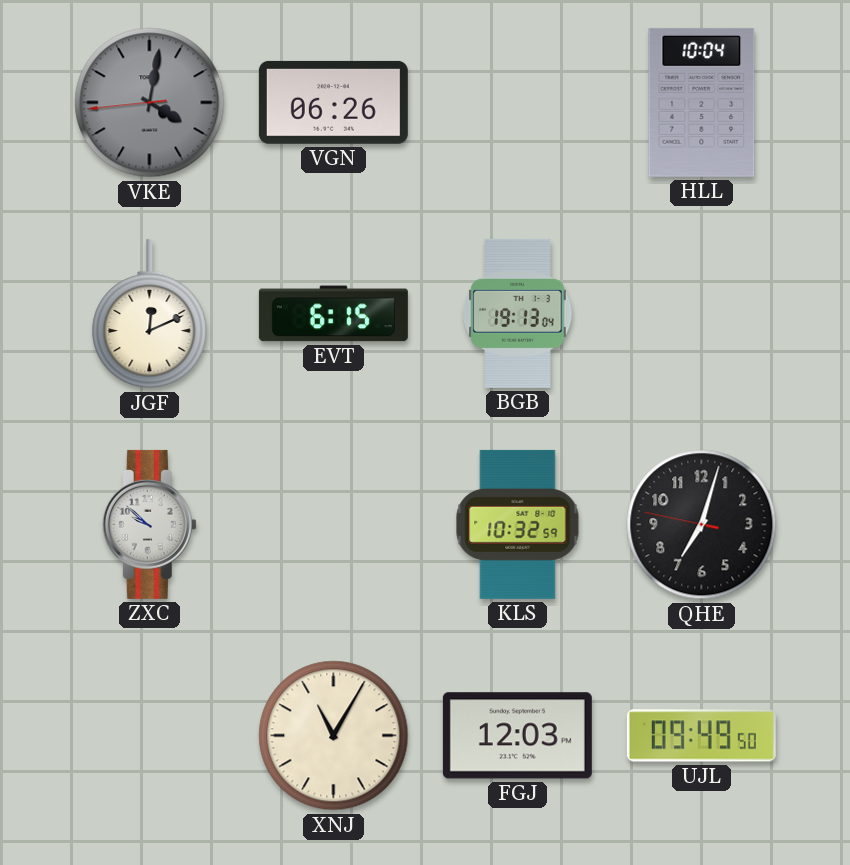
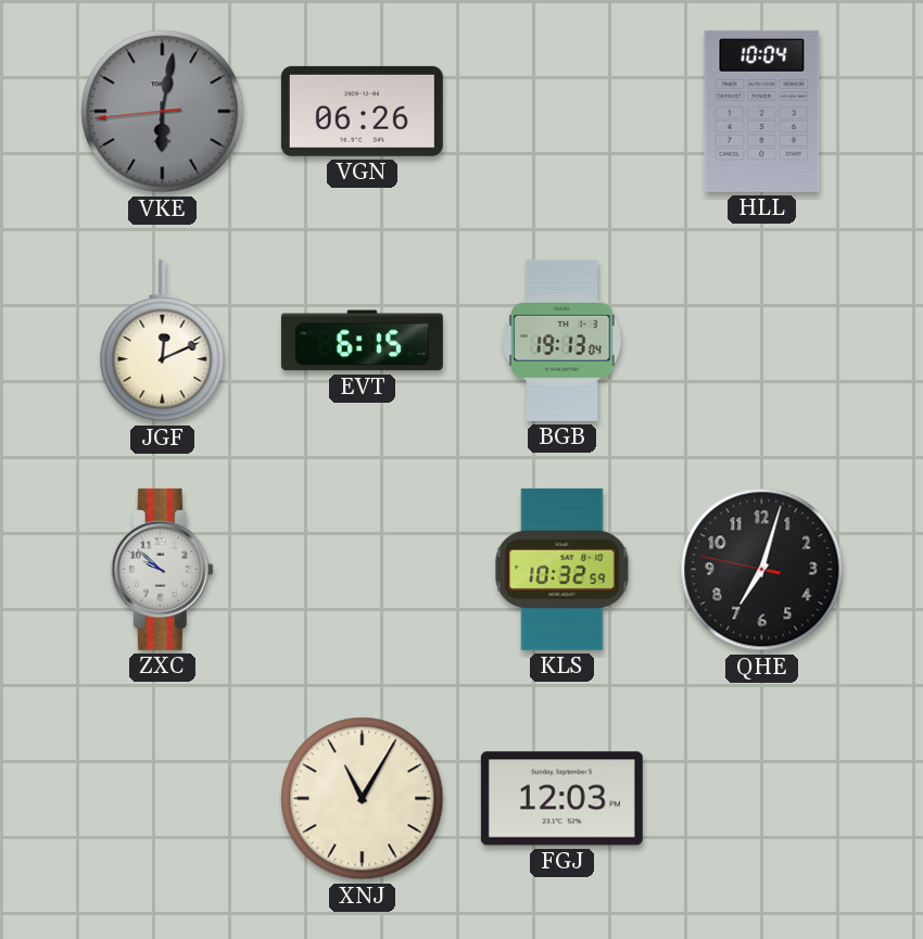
VKE: 4:01 -> 6:01 (163, 112)
UJL: 09:49 -> none (701, 736)
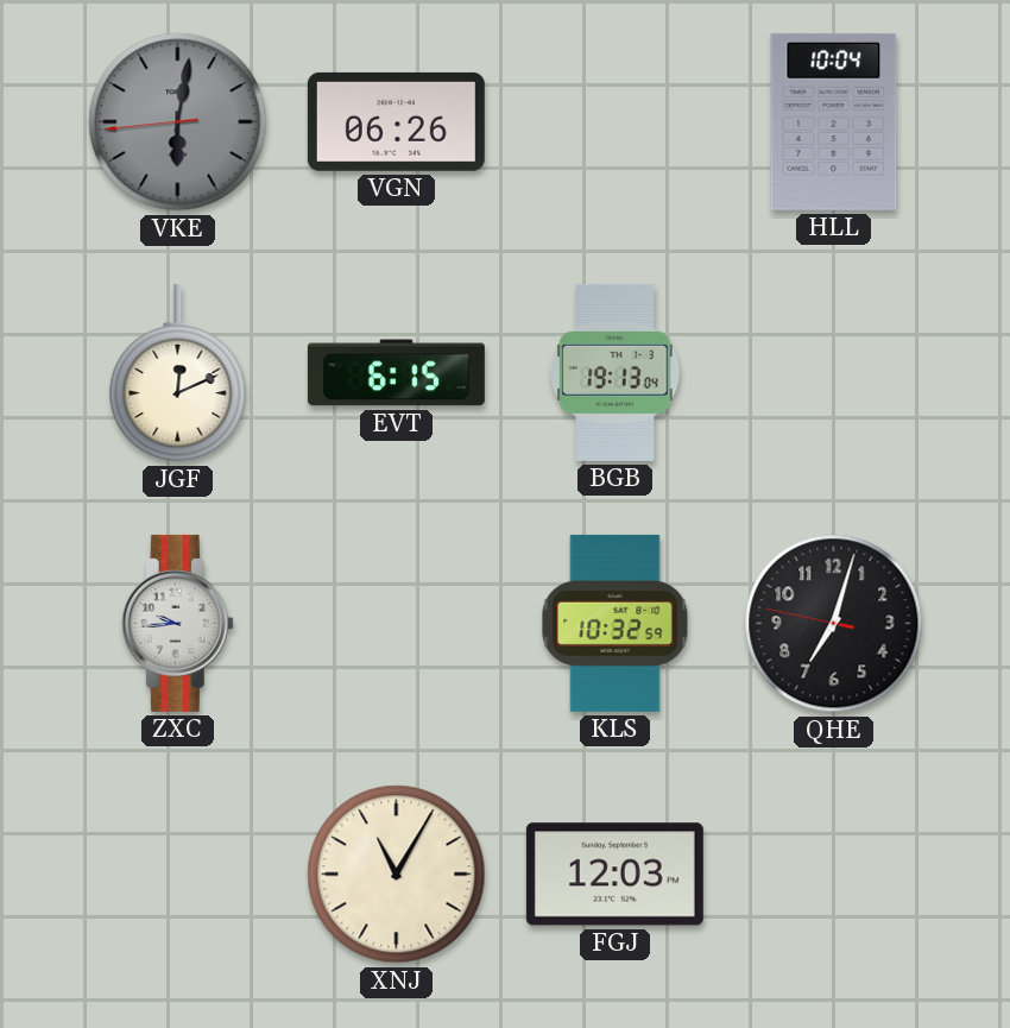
ZXC: 9:52 -> 9:44 (177, 623)
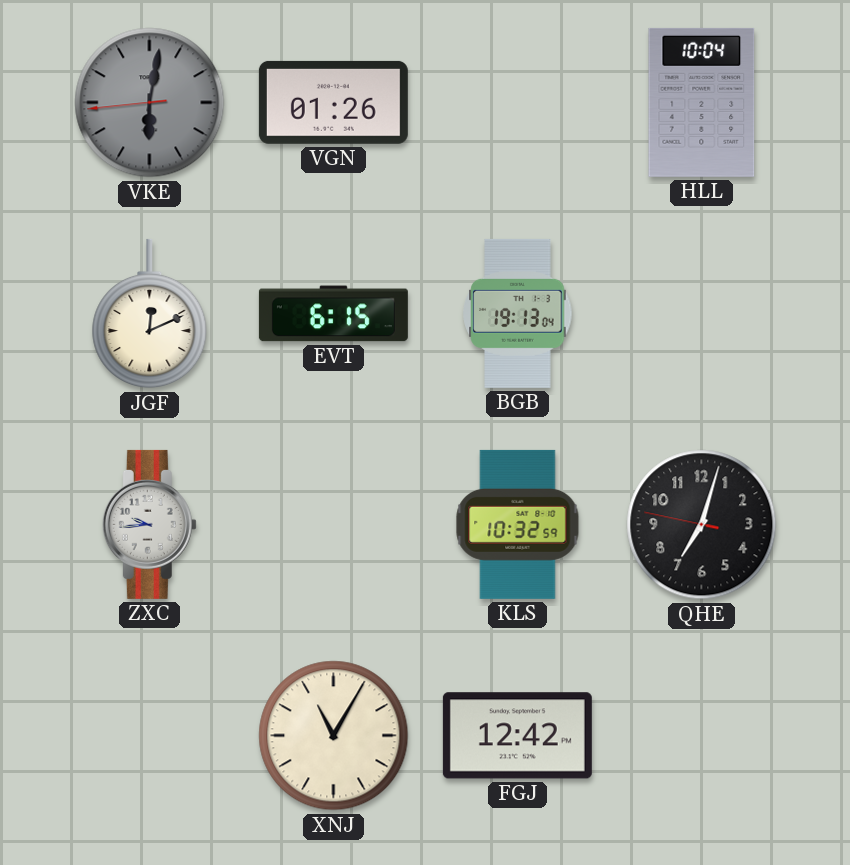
VGN: 06:26 -> 01:26 (333, 102)
FGJ: 12:03 -> 12:42 (517, 736)
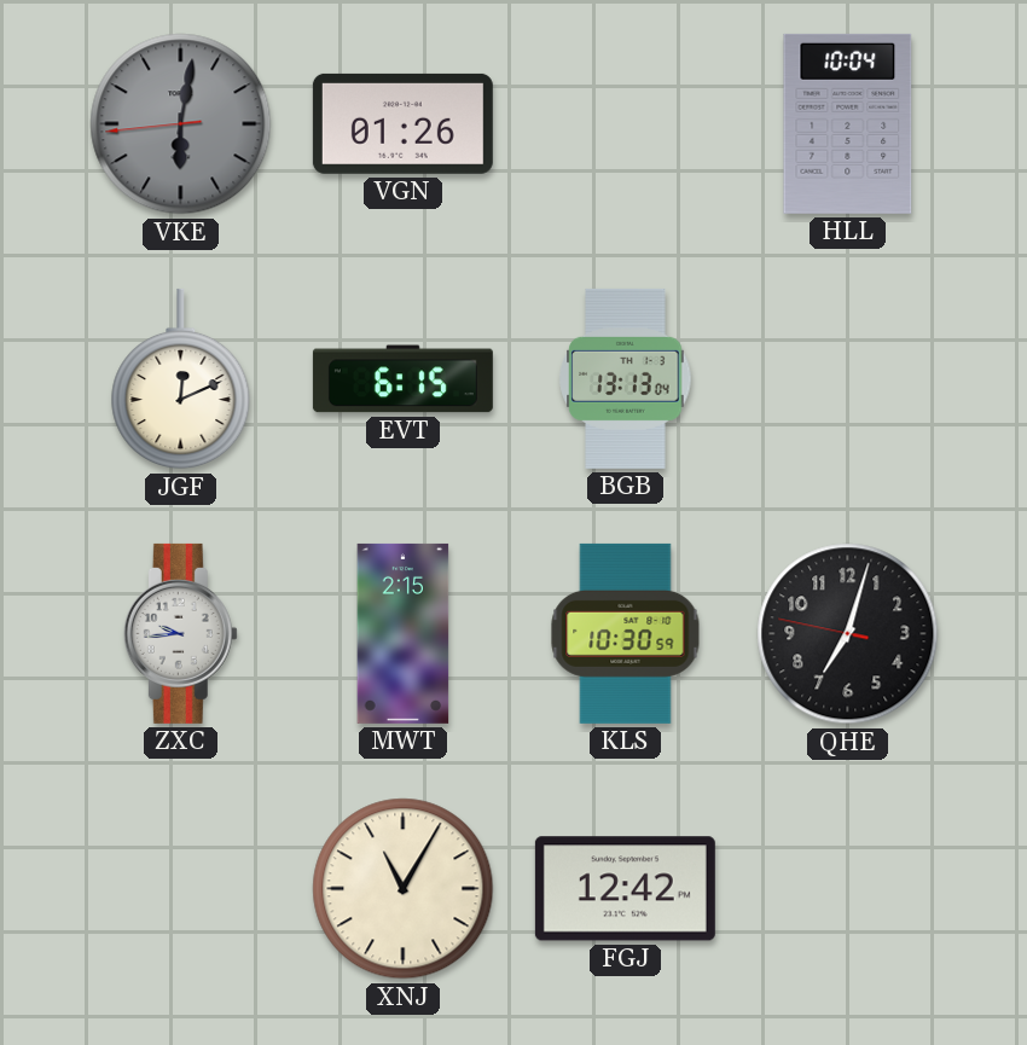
BGB: 19:13 -> 13:13 (626, 378)
MWT: none -> 2:15 (404, 633)
KLS: 10:32 -> 10:30 (626, 633)
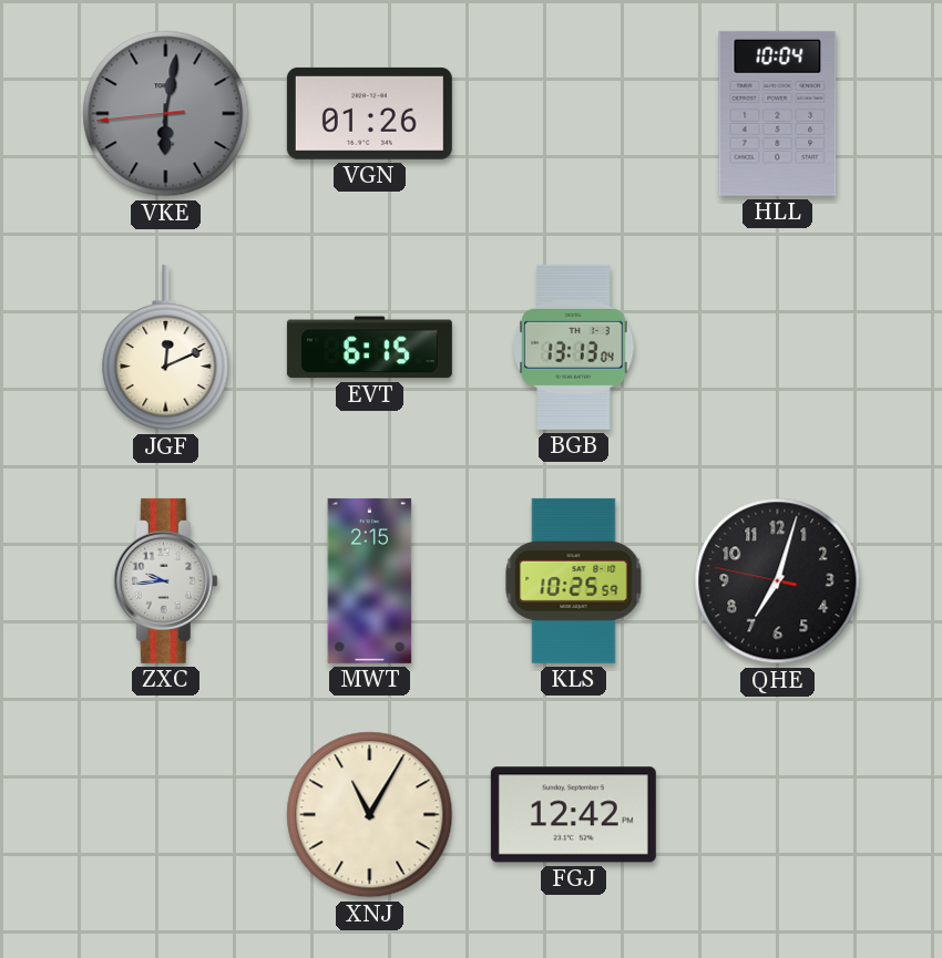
KLS: 10:30 -> 10:25 (574, 580)
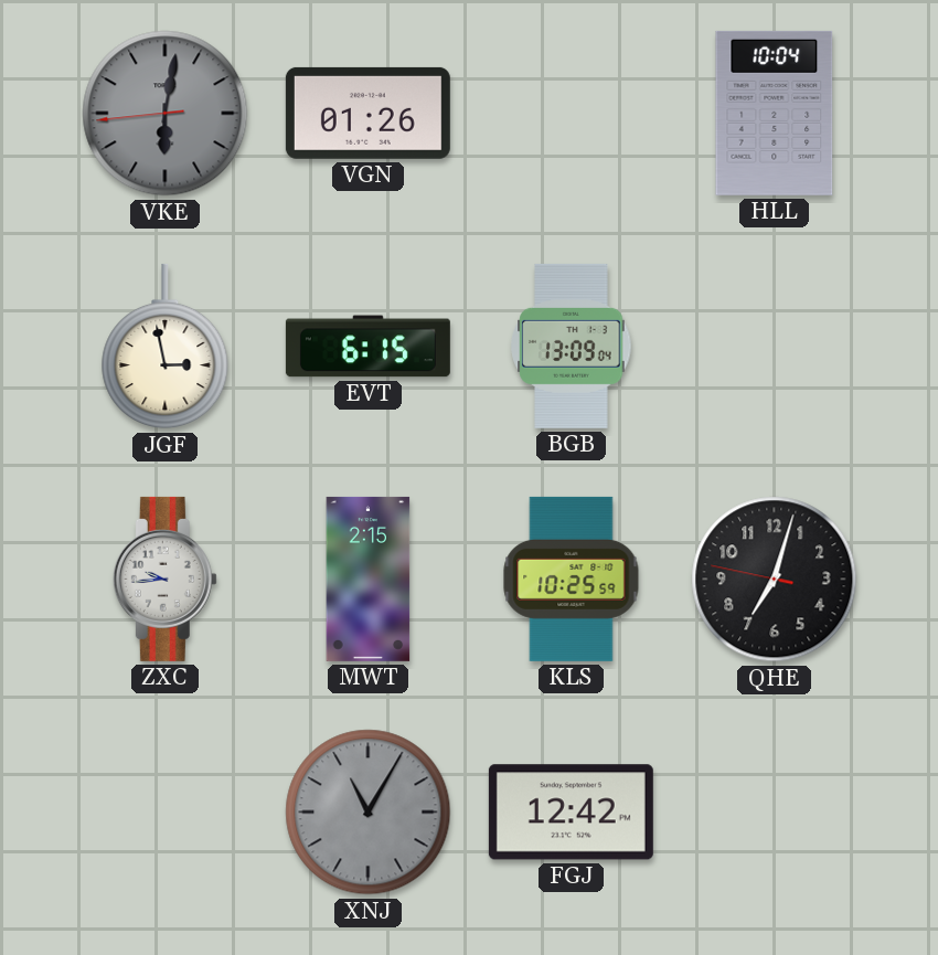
JGF: 12:11 -> 2:58 (166, 347)
BGB: 13:13 -> 13:09 (572, 346)
XNJ dial: cream -> grey (369, 813)
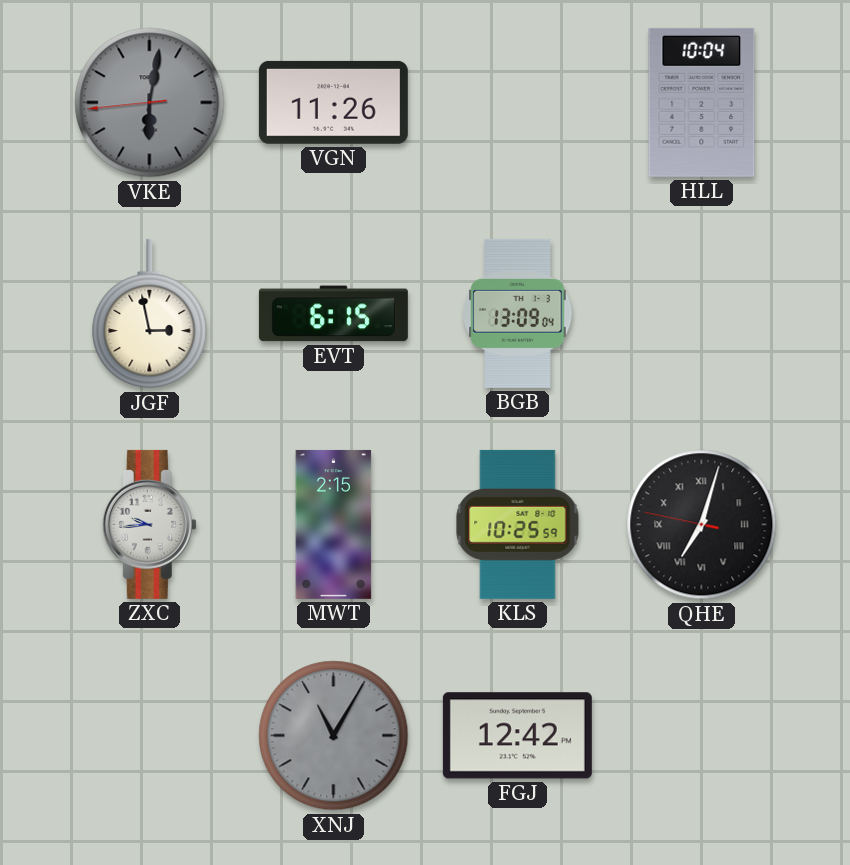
VGN: 01:26 -> 11:26 (333, 102)
QHE numerals: Arabic -> Roman (702, 525)
